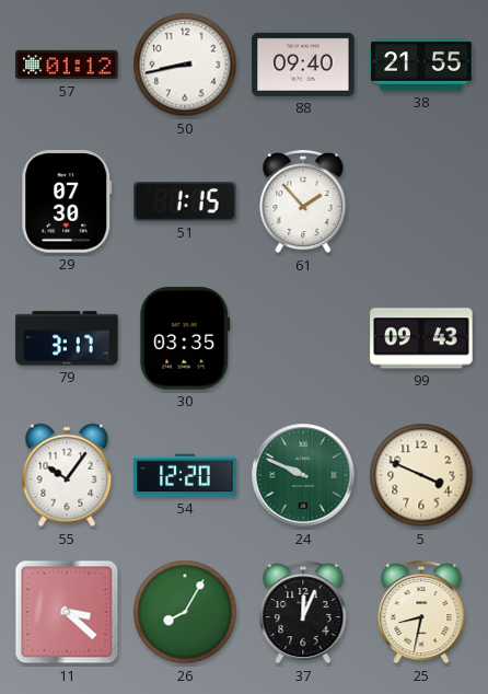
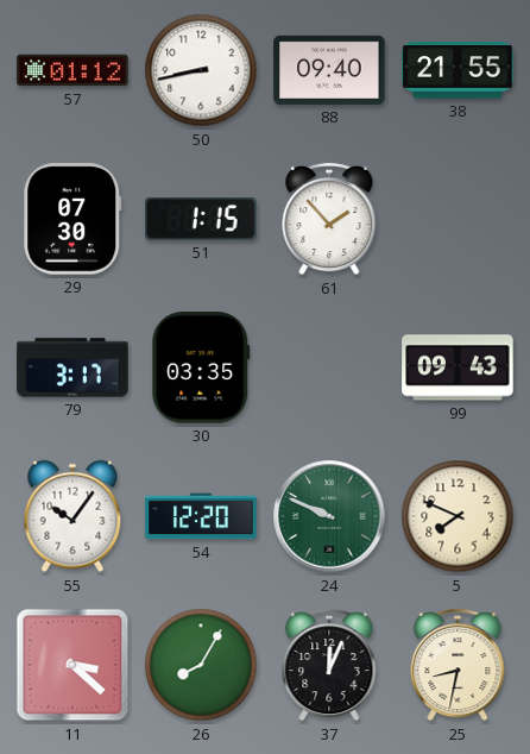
5: 3:49 -> 7:49 (458, 516)
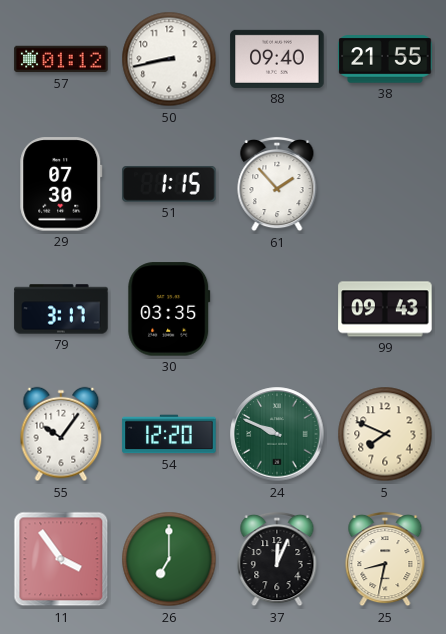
11: 3:22 -> 3:54 (61, 559)
26: 8:05 -> 7:00 (169, 559)
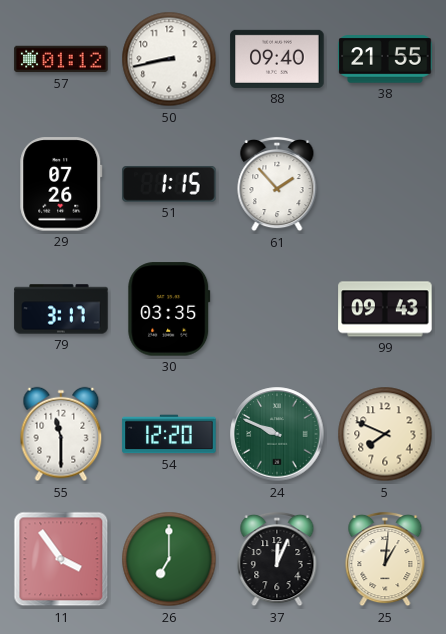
29: 07:30 -> 07:26 (61, 184)
55: 10:06 -> 11:30 (61, 434)
25: 8:32 -> 1:01 (385, 559)
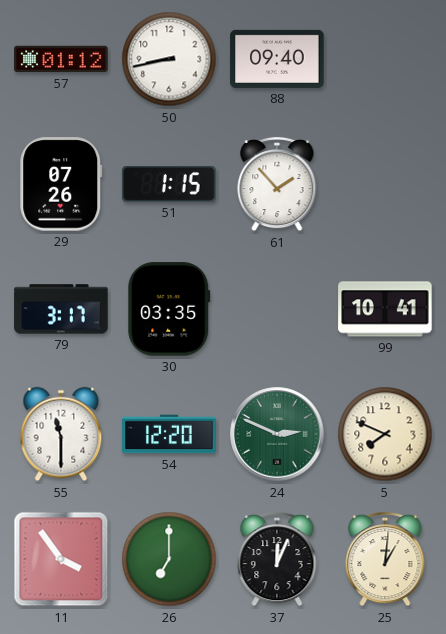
38: 21:55 -> none (385, 59)
99: 09:43 -> 10:41 (385, 309)
24: 9:49 -> 2:49 (277, 434)
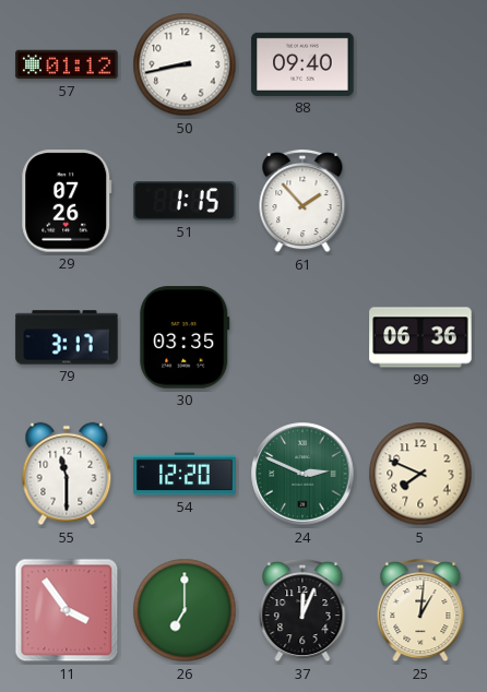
99: 10:41 -> 06:36 (420, 337)
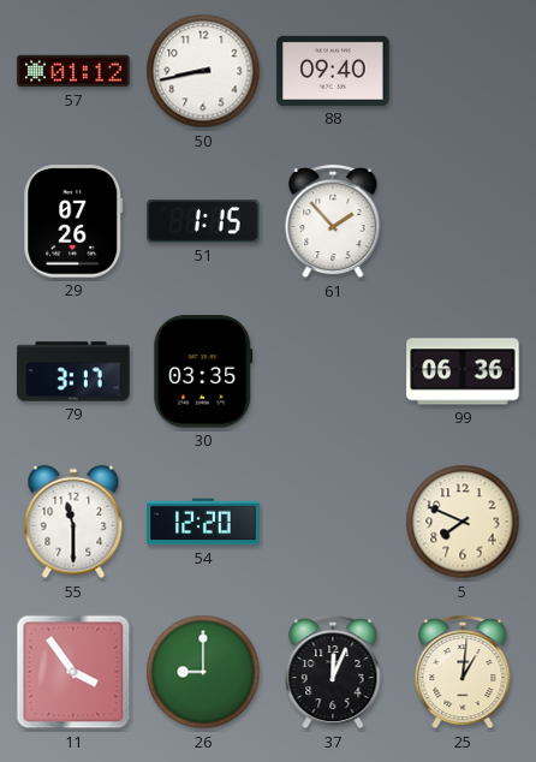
24: 2:49 -> none (302, 474)
26: 7:00 -> 9:00 (203, 672)
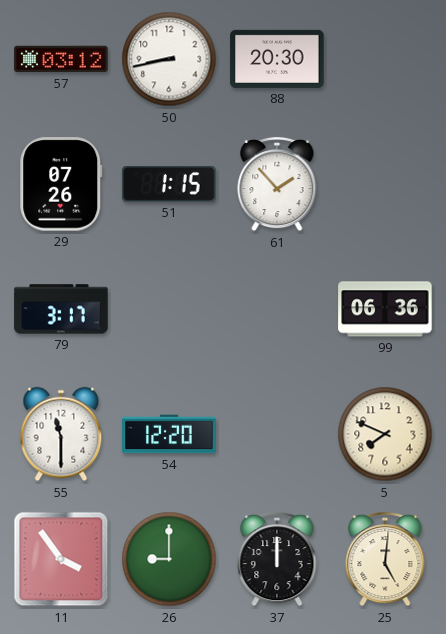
57: 01:12 -> 03:12 (61, 59)
88: 09:40 -> 20:30 (277, 59)
30: 03:35 -> none (203, 371)
37: 12:04 -> 12:00 (277, 559)
25: 1:01 -> 5:01 (385, 559)
